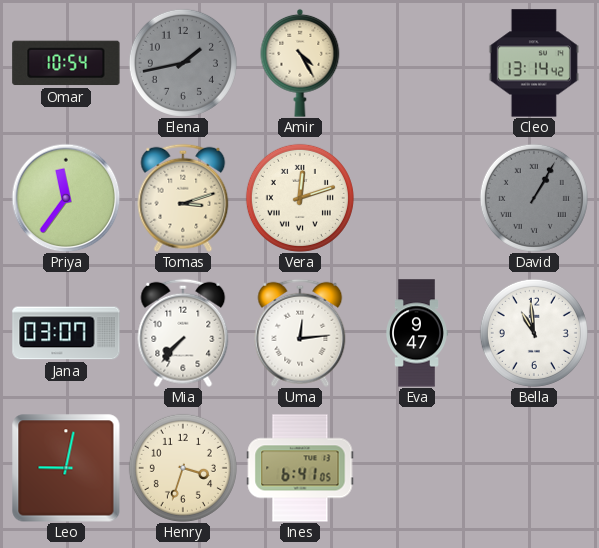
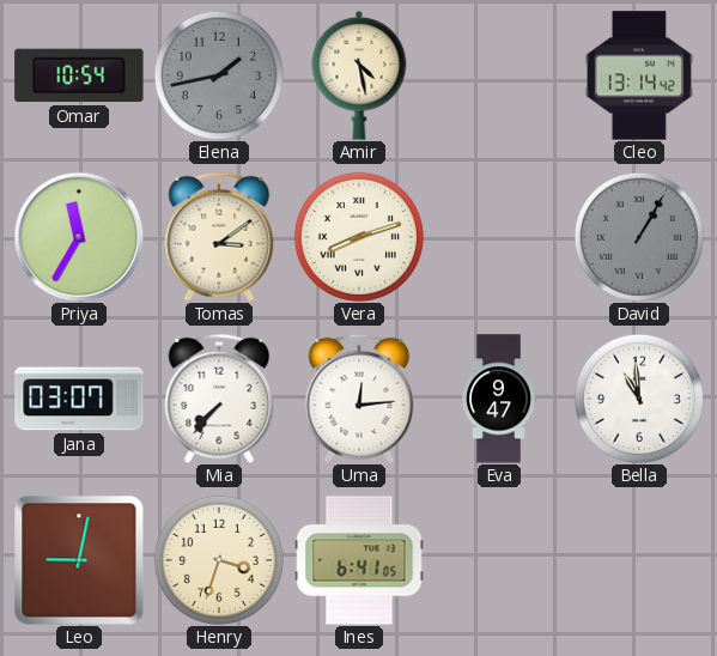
Amir: 4:25 -> 4:28 (359, 75)
Priya: 11:36 -> 11:35 (79, 237)
Tomas: 3:12 -> 3:09 (219, 237)
Vera: 12:12 -> 8:12 (359, 237)
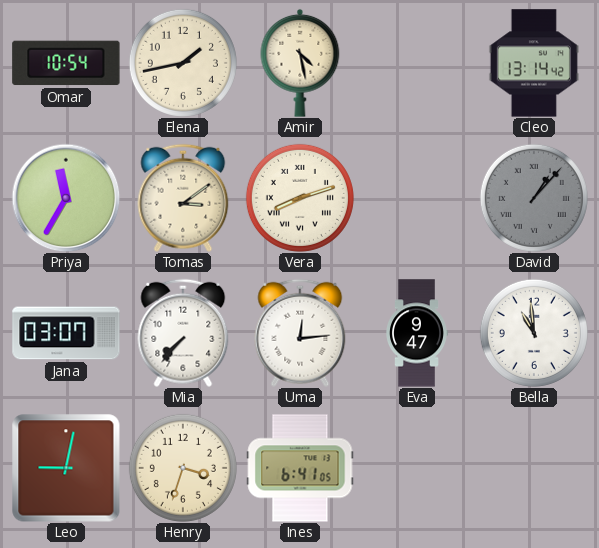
Elena dial: grey -> cream (183, 63)
David: 1:05 -> 1:07 (534, 198)
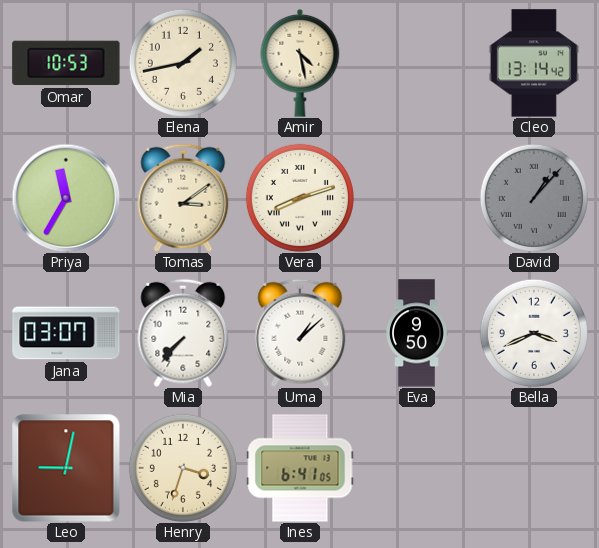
Omar: 10:54 -> 10:53 (66, 63)
Uma: 12:14 -> 1:08 (300, 333)
Eva: 9:47 -> 9:50 (417, 333)
Bella: 10:59 -> 3:41 (534, 333)
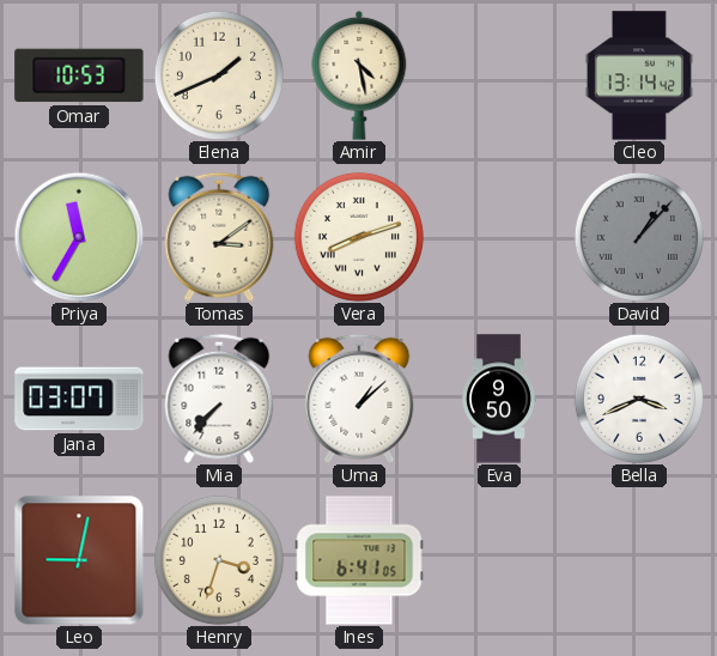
Elena: 1:43 -> 1:41 (219, 75)
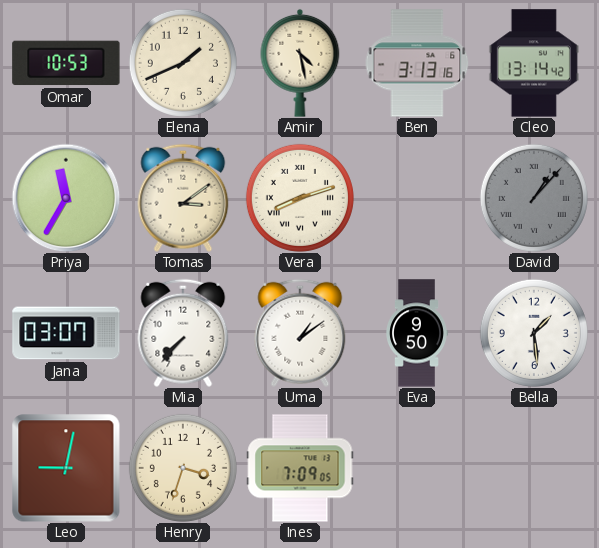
Ben: none -> 3:13 (417, 63)
Uma: 1:08 -> 1:09 (300, 333)
Bella: 3:41 -> 1:29 (534, 333)
Ines: 6:41 -> 7:09 (300, 468)
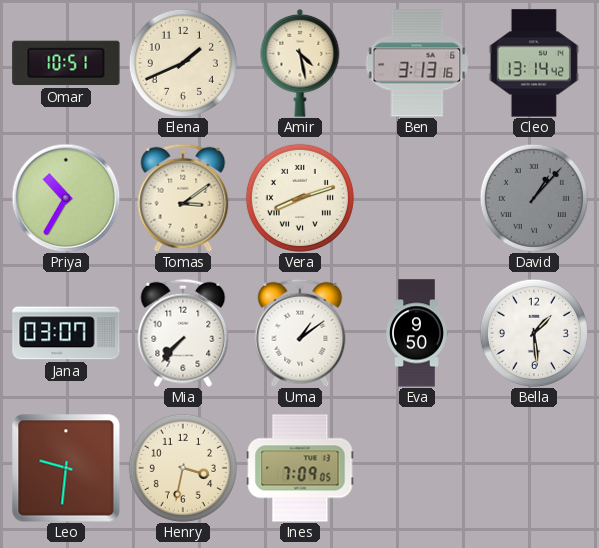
Omar: 10:53 -> 10:51 (66, 63)
Priya: 11:35 -> 10:35 (66, 198)
Leo: 9:02 -> 9:31 (66, 468)
Henry: 3:33 -> 3:32 (183, 468)
